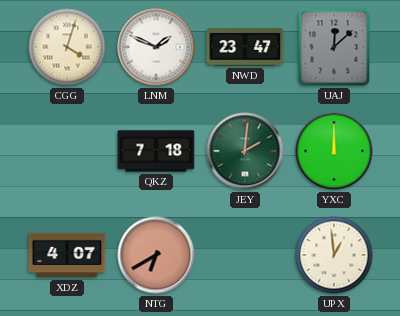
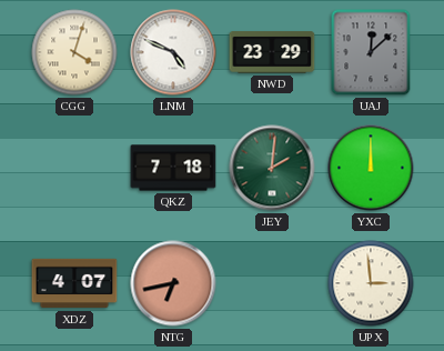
LNM: 1:49 -> 4:49 (173, 52)
NWD: 23:47 -> 23:29 (272, 52)
NTG: 6:40 -> 6:43 (173, 283)
UPX: 12:59 -> 2:59 (371, 283)
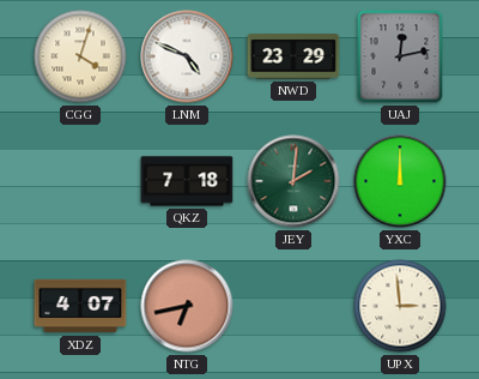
UAJ: 12:08 -> 12:13 (400, 56)
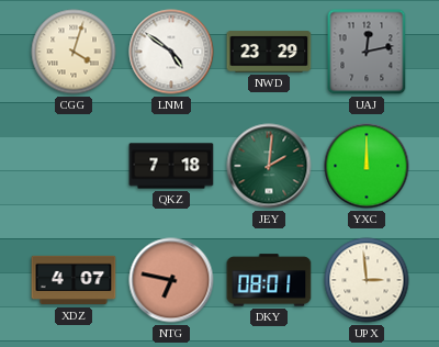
LNM: 4:49 -> 4:51 (171, 52)
NTG: 6:43 -> 6:47 (171, 280)
DKY: none -> 08:01 (269, 280)
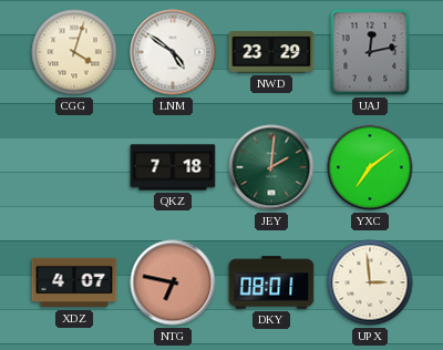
YXC: 12:00 -> 7:09 (370, 167)
